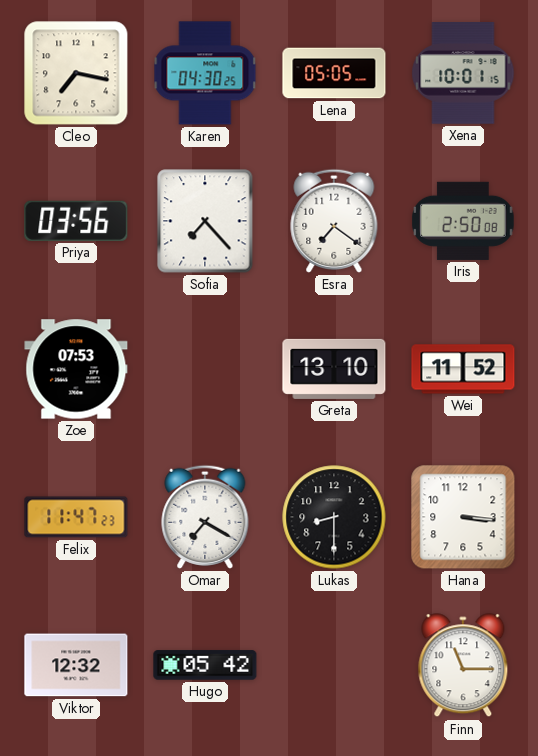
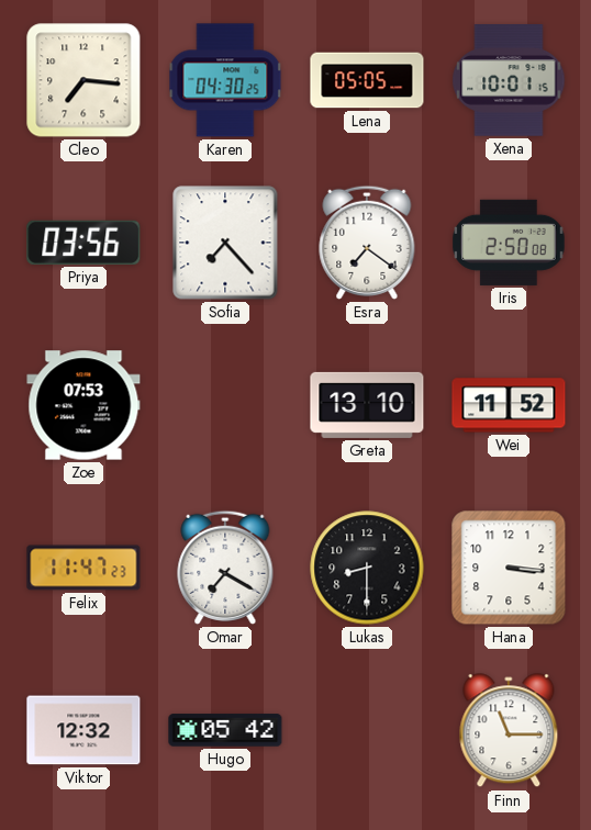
Cleo: 7:17 -> 7:16 (83, 80)
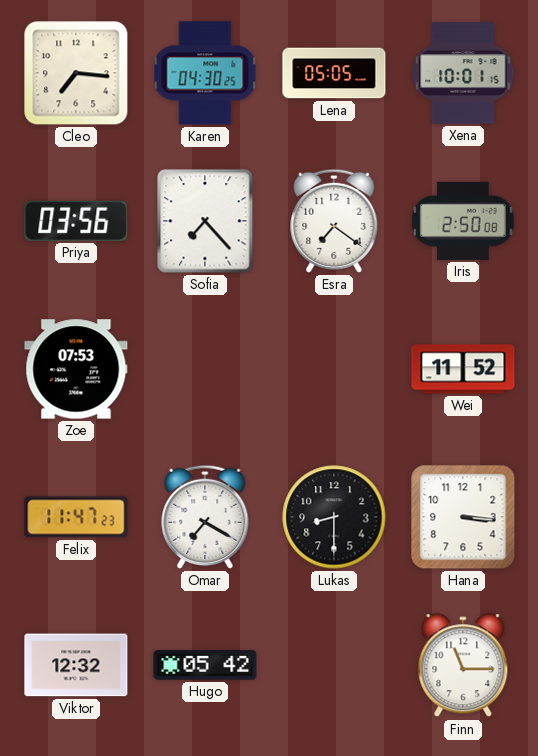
Greta: 13:10 -> none (367, 405)
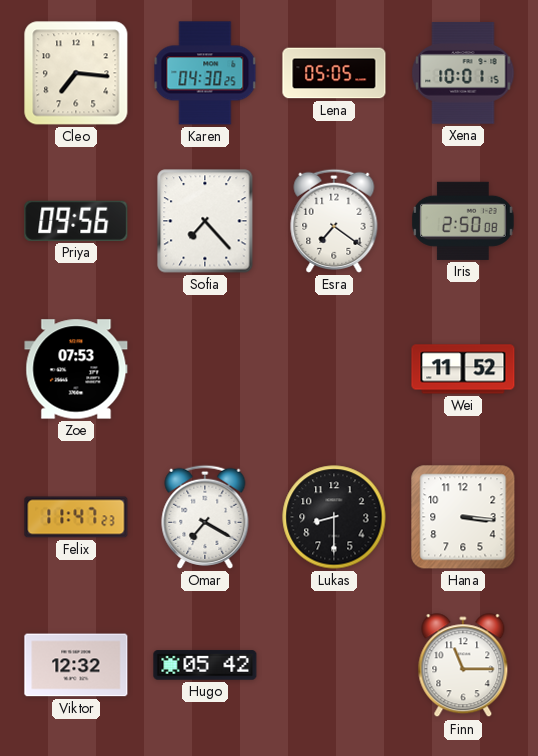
Priya: 03:56 -> 09:56 (76, 221)
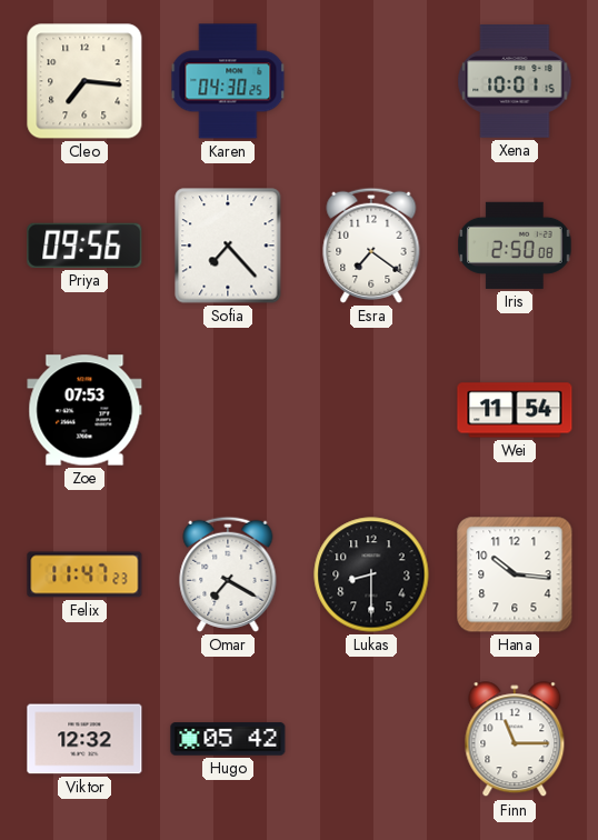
Lena: 05:05 -> none (334, 73)
Wei: 11:52 -> 11:54 (515, 410)
Hana: 3:16 -> 10:16 (515, 574)
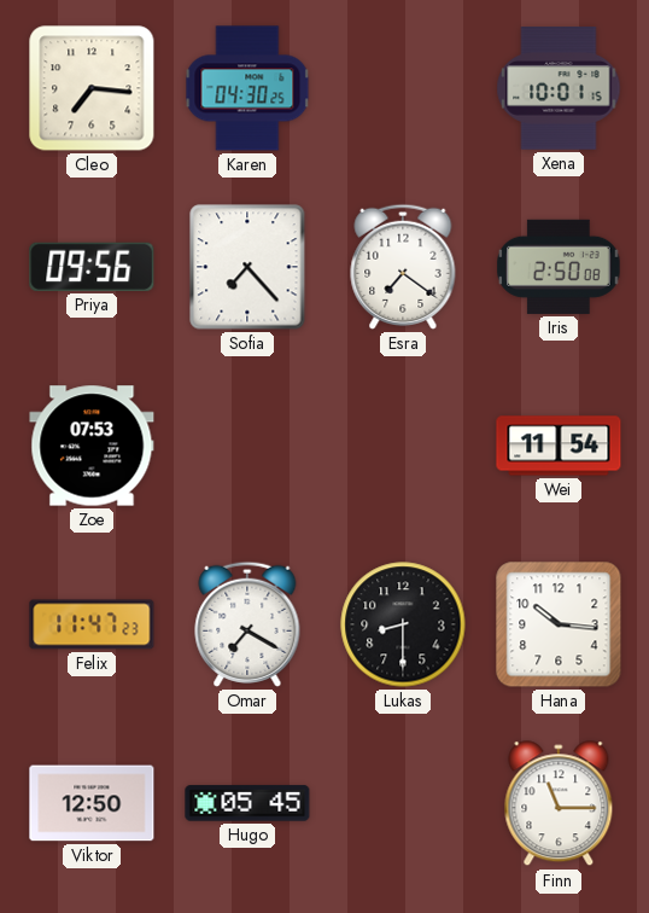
Viktor: 12:32 -> 12:50 (92, 803)
Hugo: 05:42 -> 05:45 (247, 803)
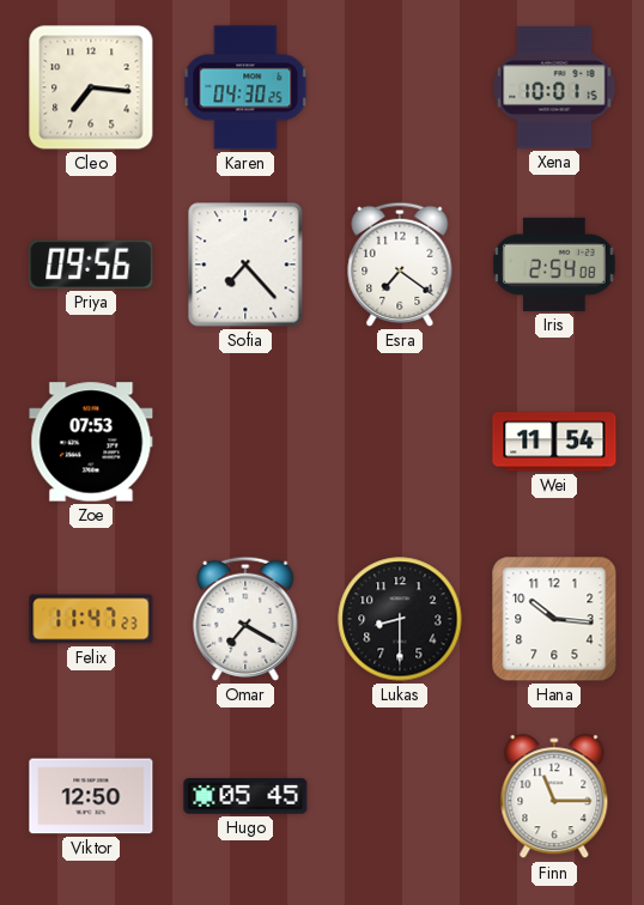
Iris: 2:50 -> 2:54 (555, 265)
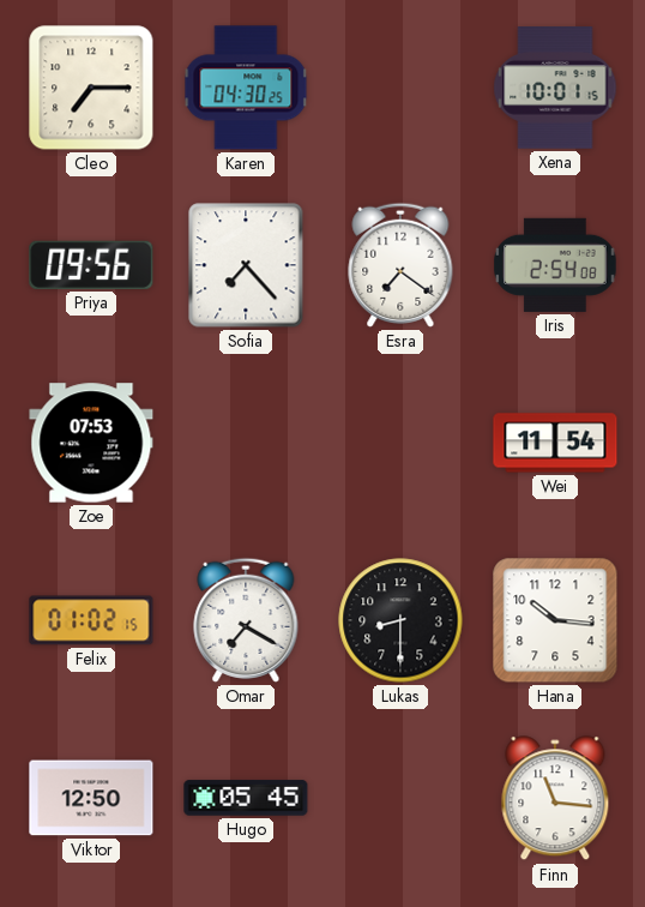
Cleo: 7:16 -> 7:15 (91, 88)
Felix: 11:47 -> 01:02 (91, 620)
Finn: 11:15 -> 11:16 (555, 799)
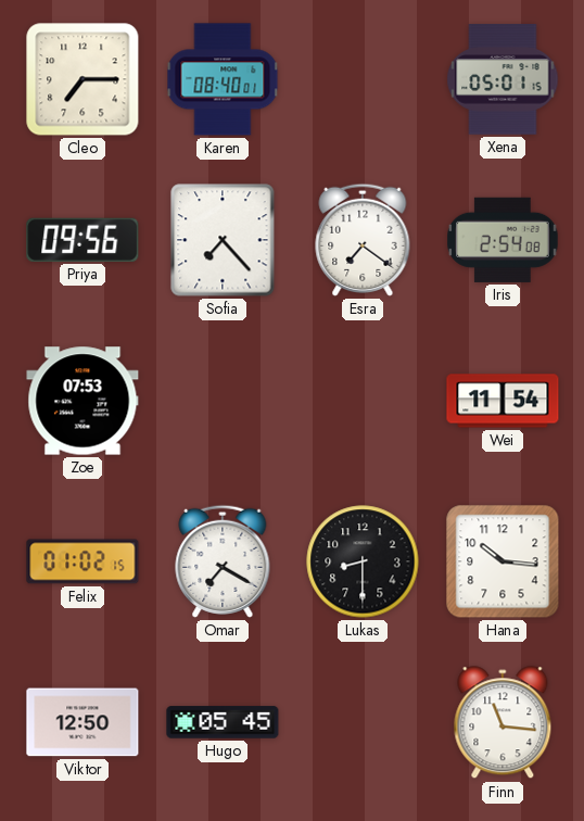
Karen: 04:30 -> 08:40 (223, 79)
Xena: 10:01 -> 05:01 (503, 79)
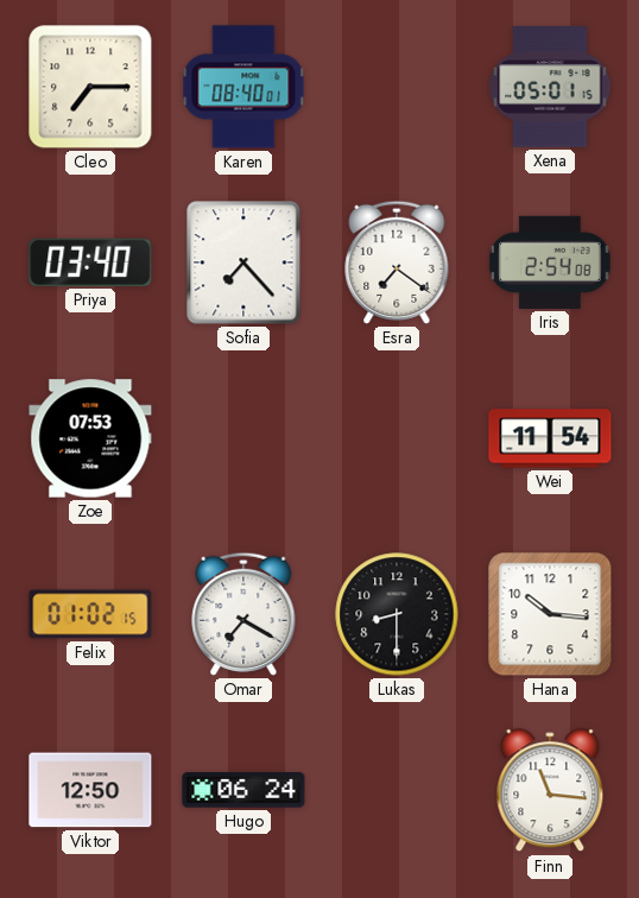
Priya: 09:56 -> 03:40 (90, 263)
Hugo: 05:45 -> 06:24 (243, 790)
